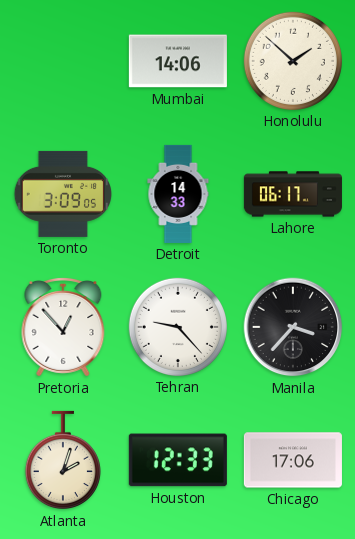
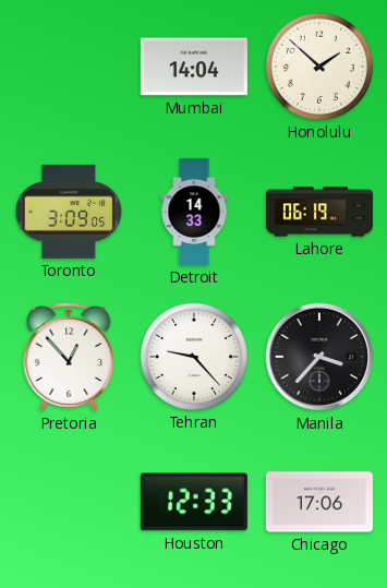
Mumbai: 14:06 -> 14:04 (194, 67)
Lahore: 06:17 -> 06:19 (319, 212)
Atlanta: 2:03 -> none (63, 460)
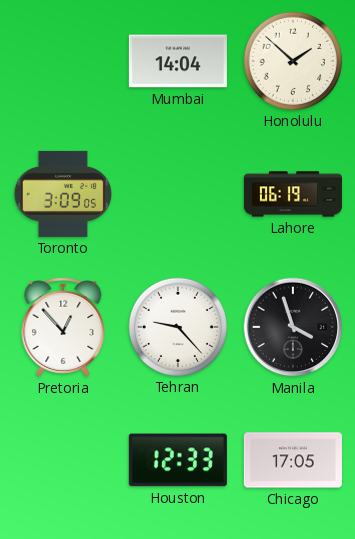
Detroit: 14:33 -> none (194, 212)
Manila: 3:37 -> 3:57 (293, 327)
Chicago: 17:06 -> 17:05 (293, 460)
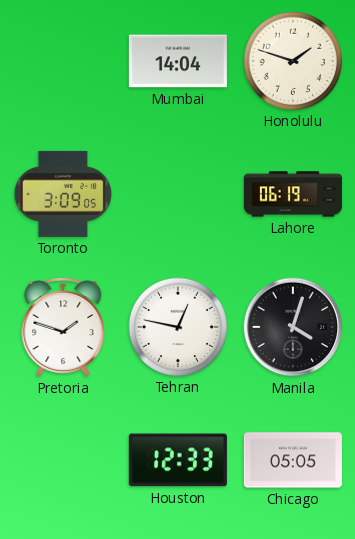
Honolulu: 1:52 -> 1:48 (293, 61)
Pretoria: 12:53 -> 1:48 (63, 327)
Tehran: 9:23 -> 12:47 (178, 327)
Manila: 3:57 -> 4:03 (293, 327)
Chicago: 17:05 -> 05:05 (293, 460)
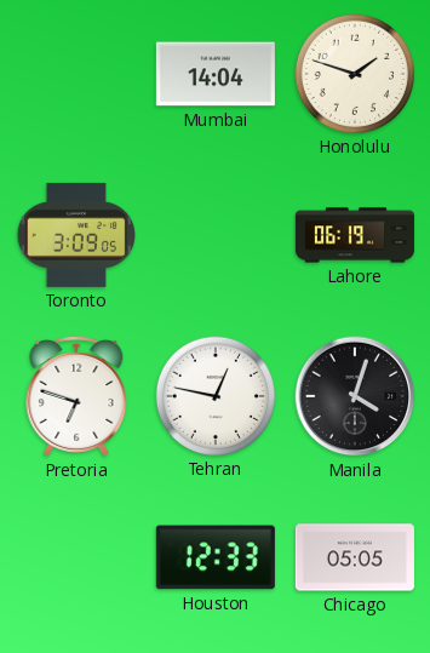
Pretoria: 1:48 -> 6:48 (76, 396)
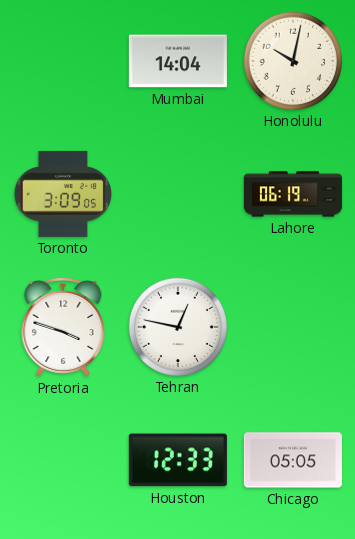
Honolulu: 1:48 -> 10:02 (293, 61)
Pretoria: 6:48 -> 3:48 (63, 327)
Manila: 4:03 -> none (355, 396)
